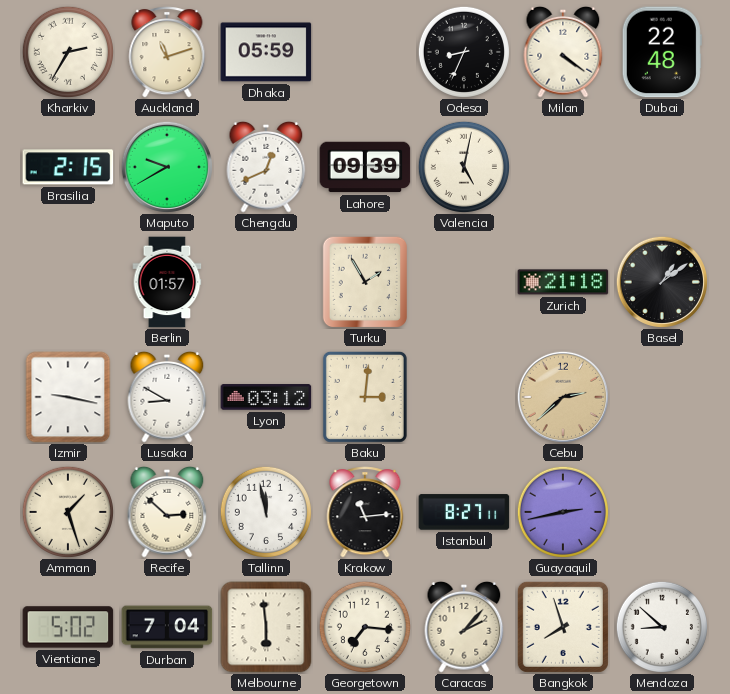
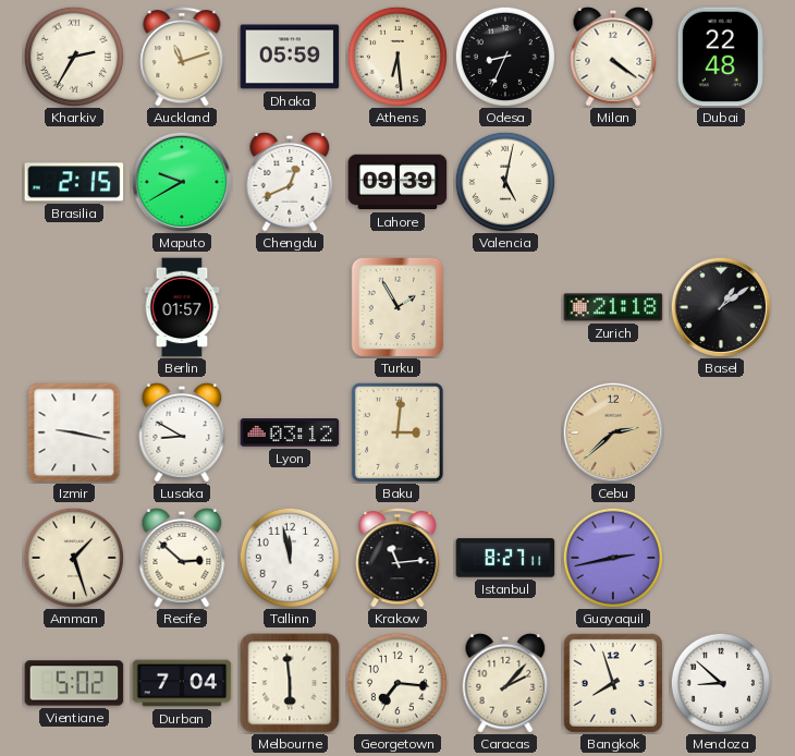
Athens: none -> 6:29 (397, 57)
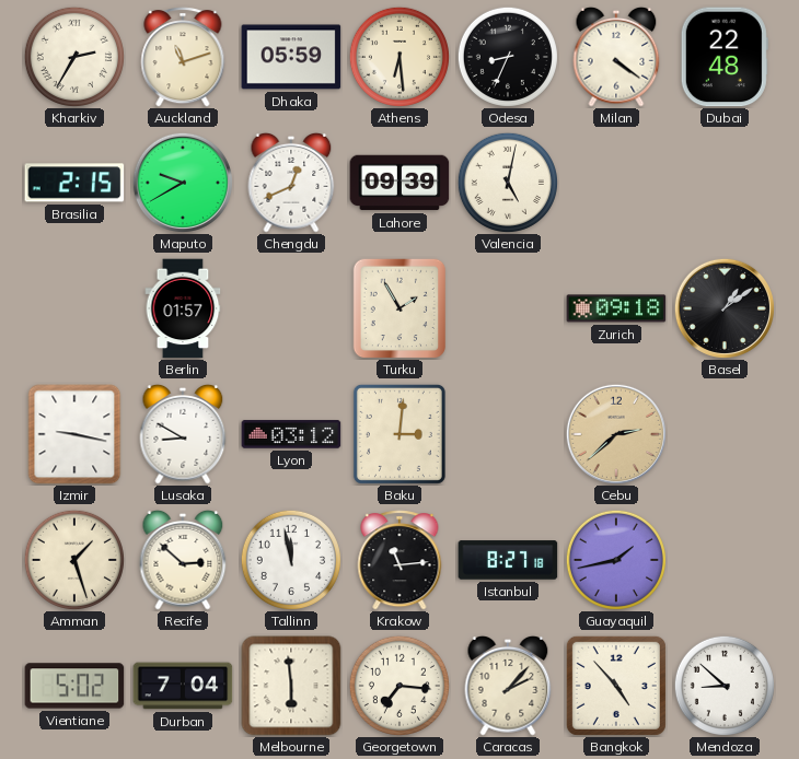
Zurich: 21:18 -> 09:18 (616, 308)
Istanbul: 8:27:11 -> 8:27:18 (508, 560)
Guayaquil: 2:43 -> 1:43 (616, 560)
Bangkok: 7:57 -> 4:53 (616, 686)
